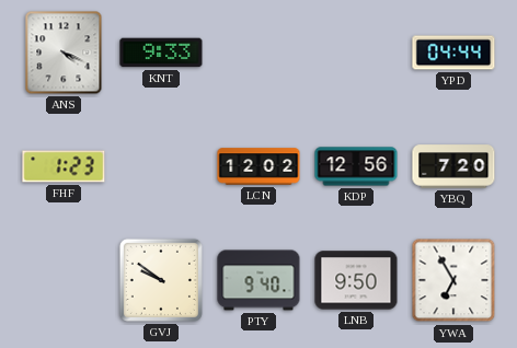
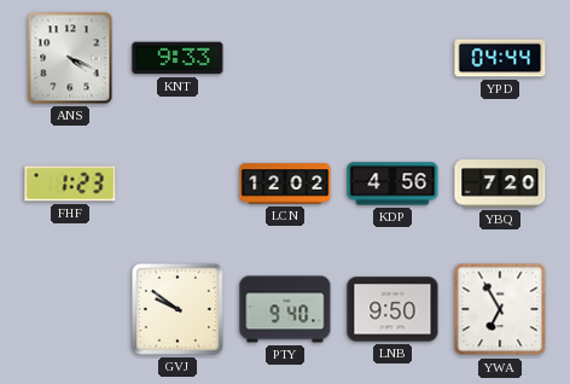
KDP: 12:56 -> 4:56 (392, 184)
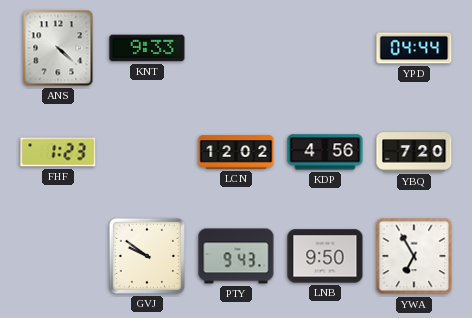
ANS: 4:19 -> 4:22 (58, 48)
PTY: 9:40 -> 9:43 (236, 256)
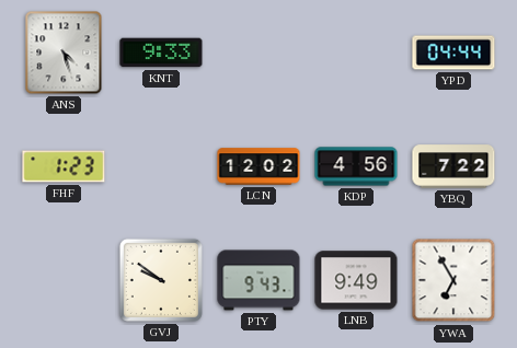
ANS: 4:22 -> 4:27 (64, 53)
YBQ: 7:20 -> 7:22 (453, 166)
LNB: 9:50 -> 9:49 (356, 280)
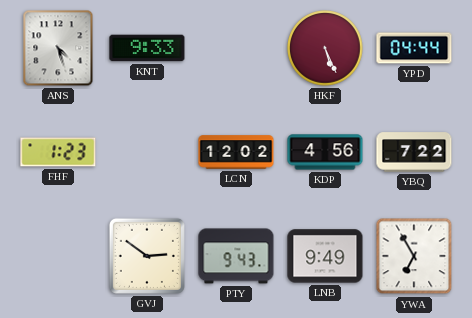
HKF: none -> 5:26 (325, 48)
GVJ: 9:51 -> 2:51 (147, 256)
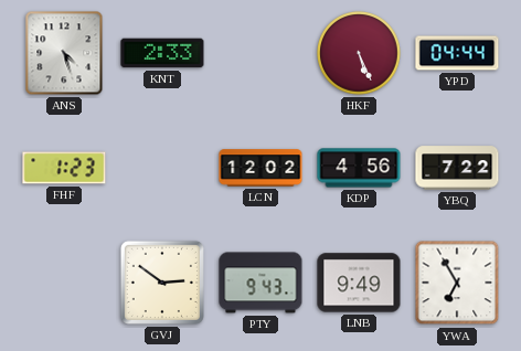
KNT: 9:33 -> 2:33 (162, 53)
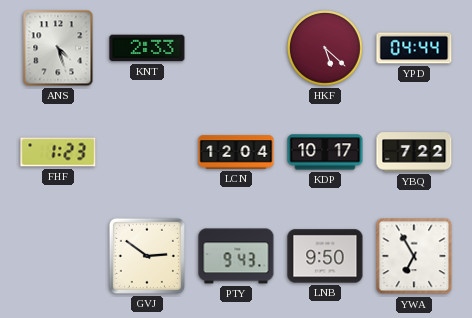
HKF: 5:26 -> 5:22 (325, 48)
LCN: 12:02 -> 12:04 (236, 152)
KDP: 4:56 -> 10:17 (325, 152)
LNB: 9:49 -> 9:50 (325, 256)
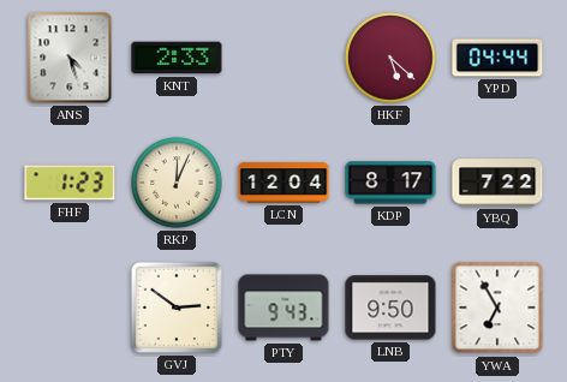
RKP: none -> 12:04 (177, 183)
KDP: 10:17 -> 8:17 (390, 183)
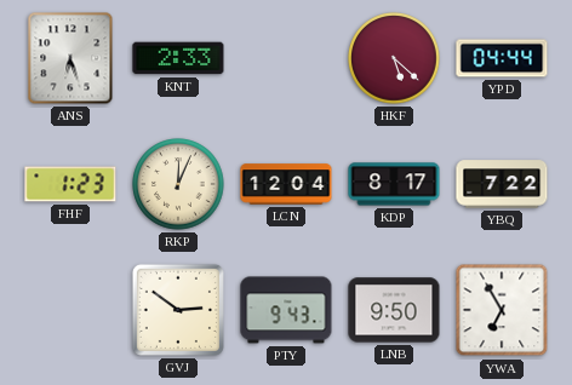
ANS: 4:27 -> 6:27 (70, 58)
